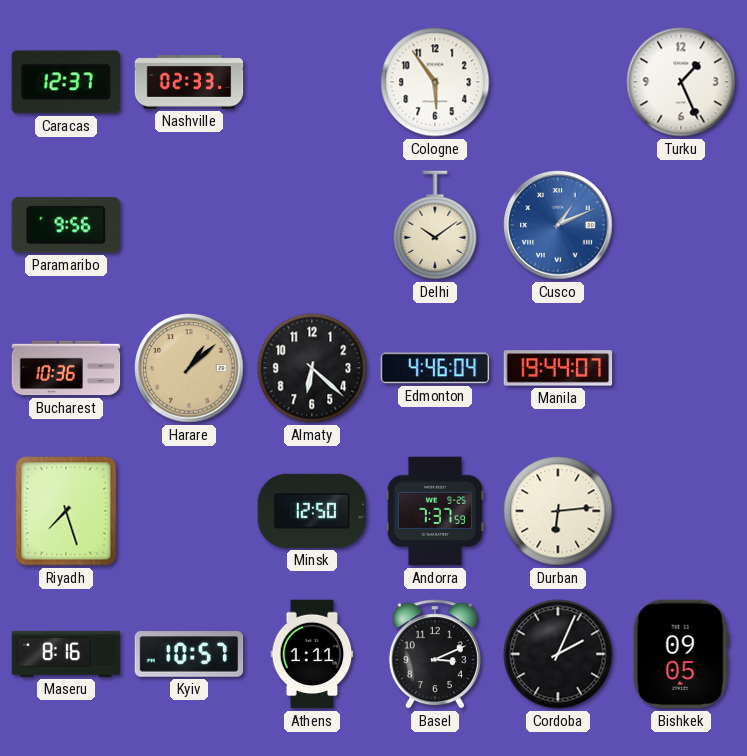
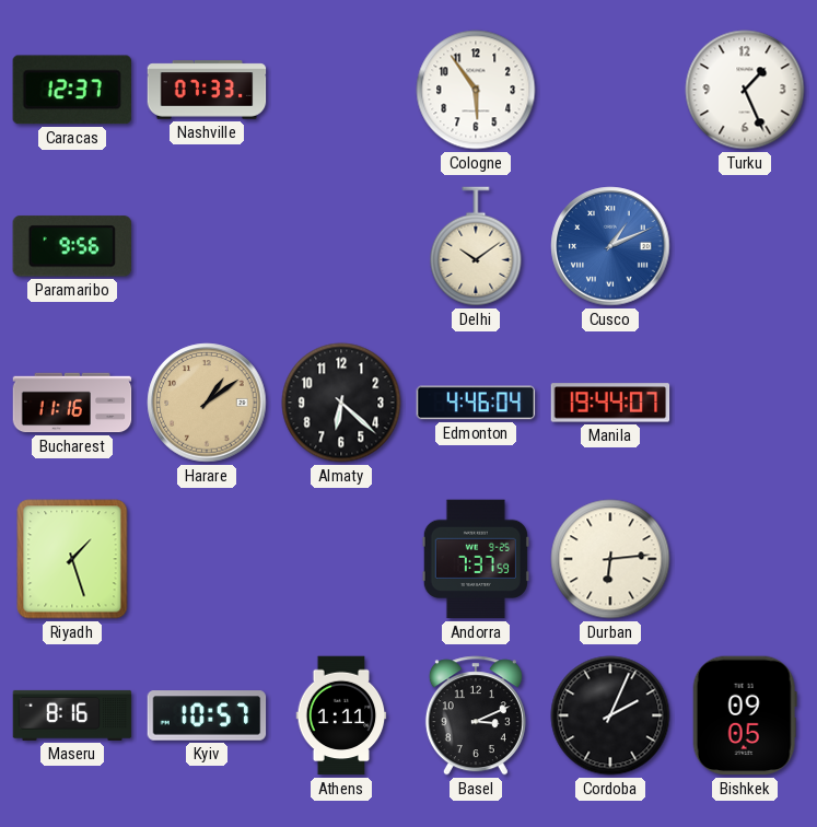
Nashville: 02:33 -> 07:33 (207, 90)
Bucharest: 10:36 -> 11:16 (72, 403)
Harare: 1:08 -> 1:09 (207, 403)
Riyadh: 7:27 -> 1:27 (72, 559)
Minsk: 12:50 -> none (312, 511)
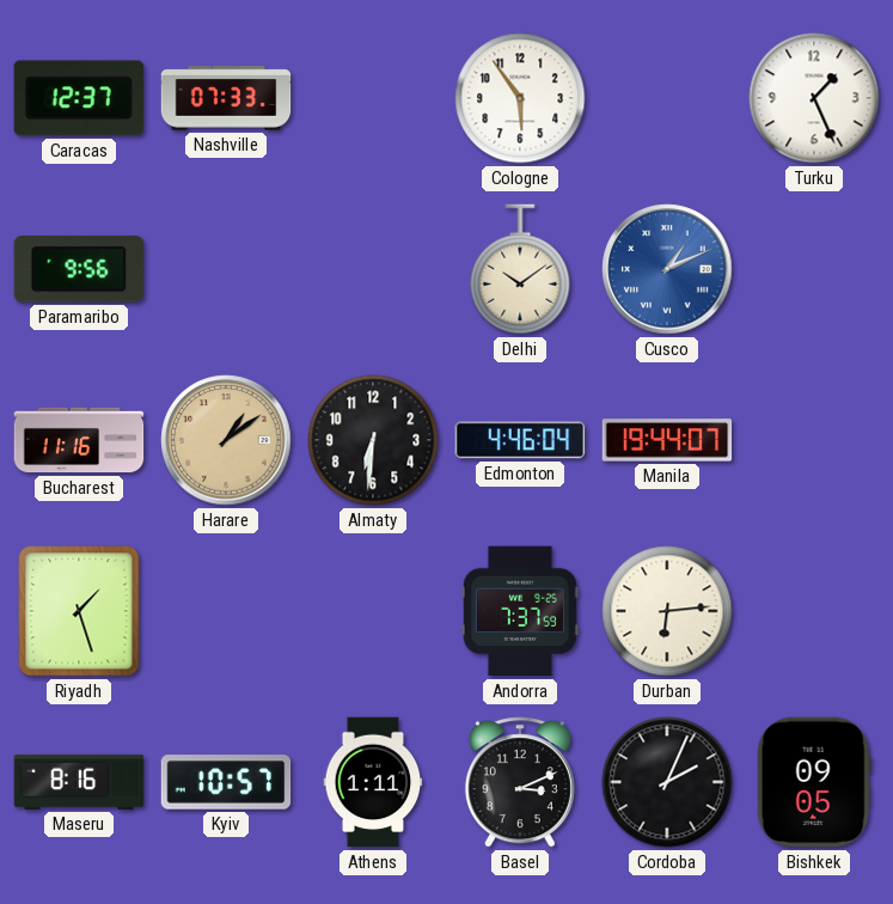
Almaty: 6:22 -> 6:31 (373, 440)
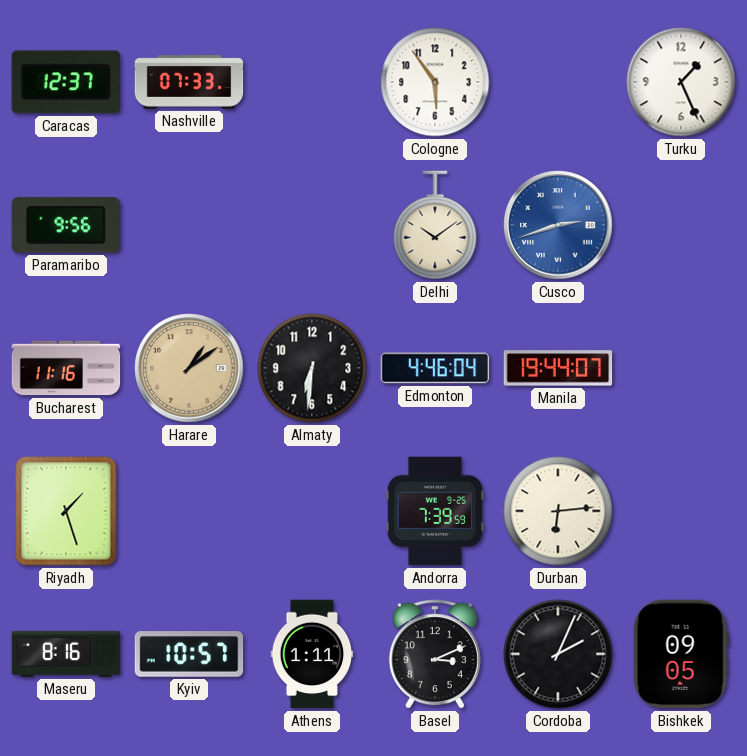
Cusco: 1:11 -> 2:42 (558, 225)
Andorra: 7:37 -> 7:39 (435, 511)
